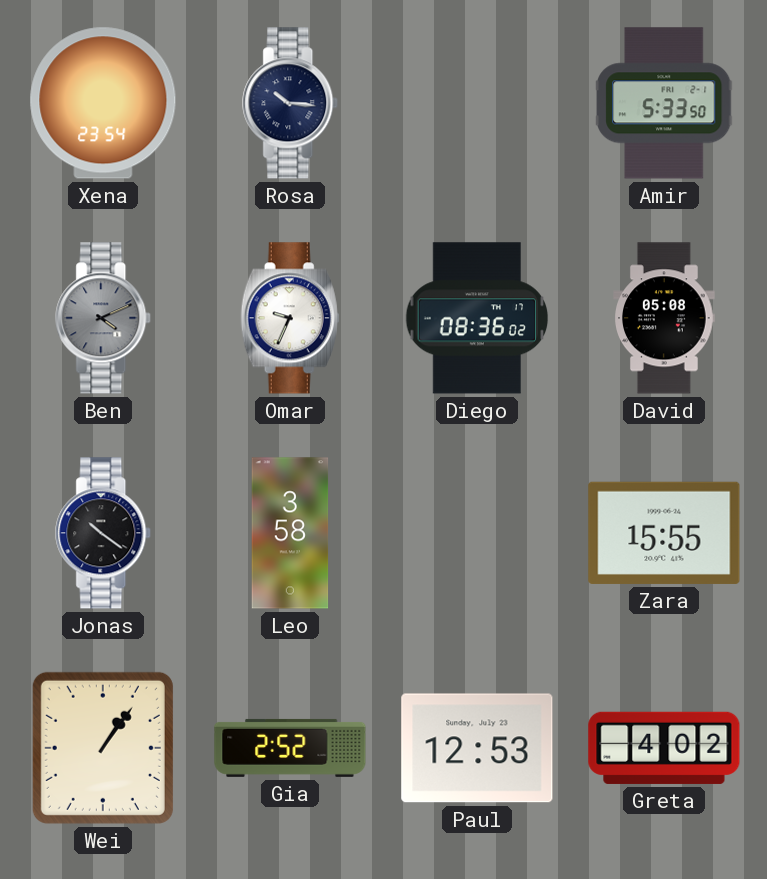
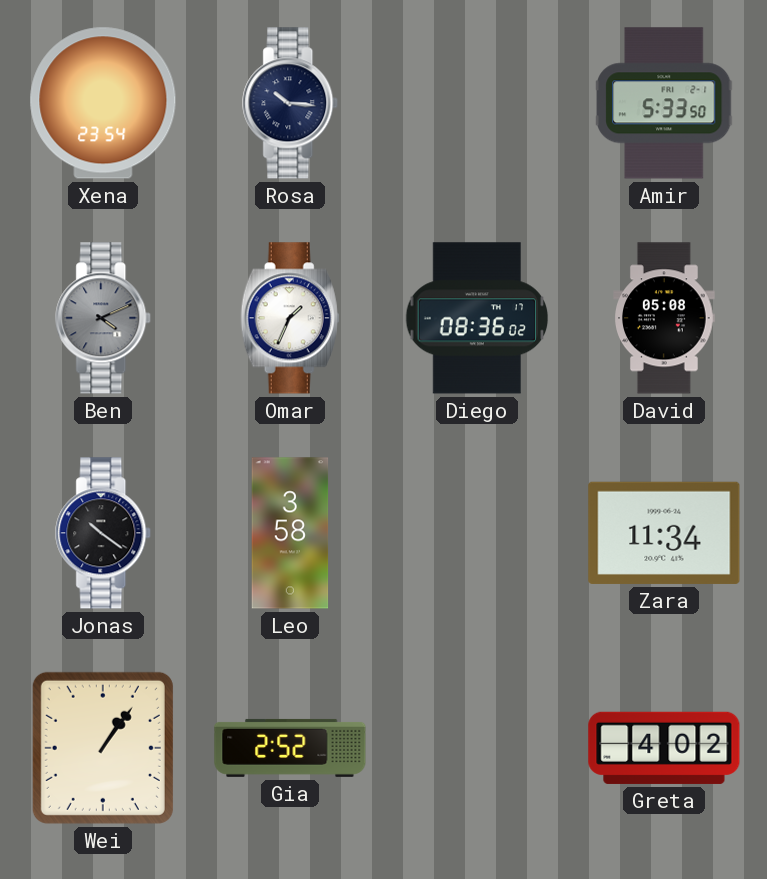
Omar: 9:34 -> 1:34 (290, 318)
Zara: 15:55 -> 11:34 (664, 533)
Paul: 12:53 -> none (477, 748)
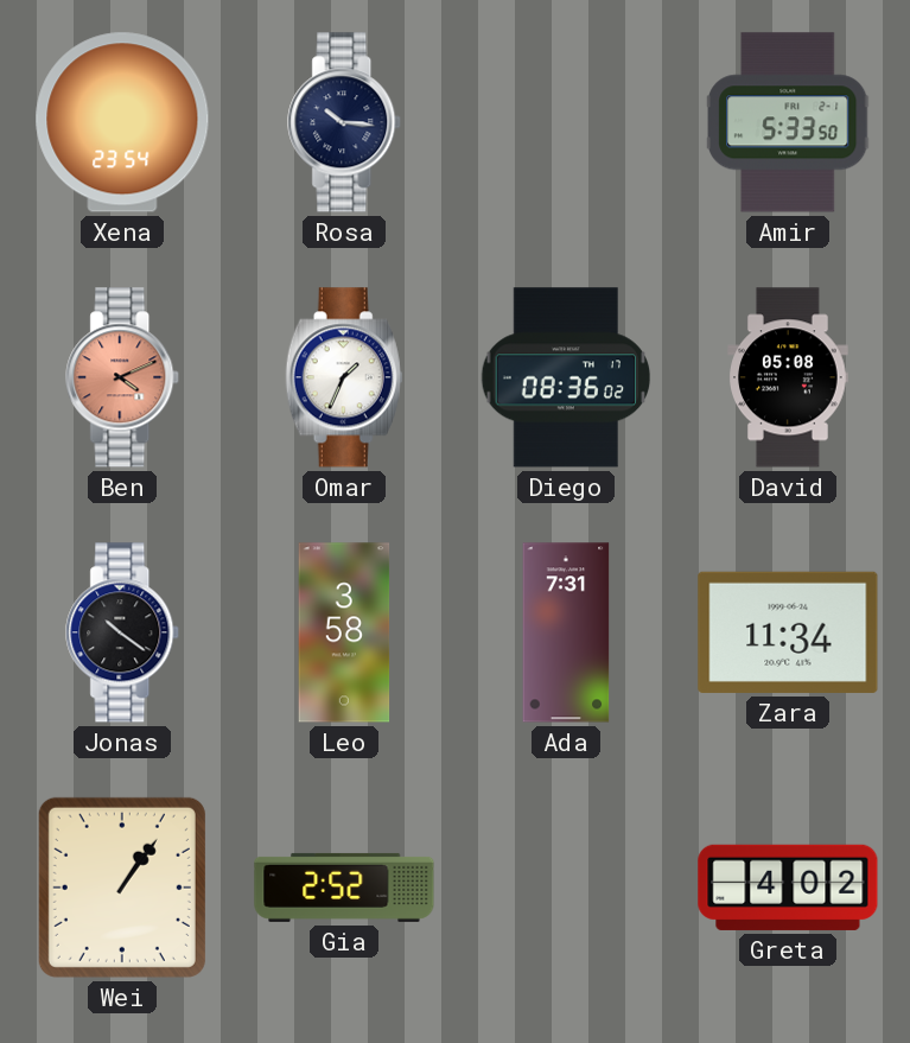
Ben dial: grey -> salmon (123, 377)
Ada: none -> 7:31 (566, 632)
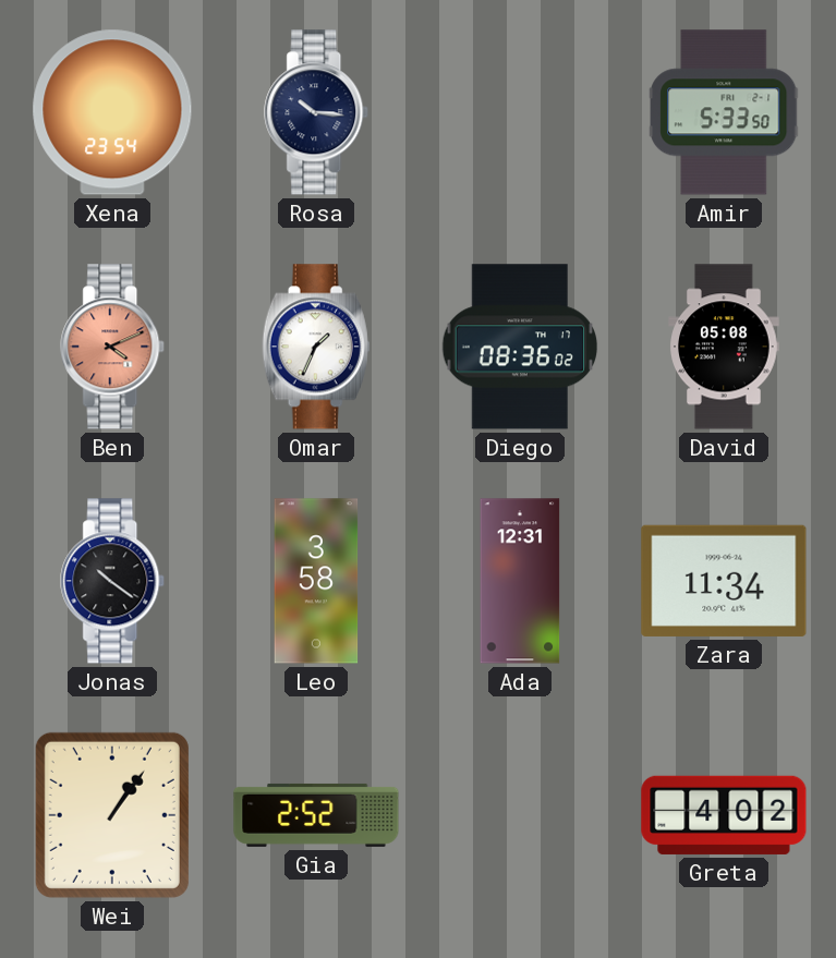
Ada: 7:31 -> 12:31 (520, 581)
